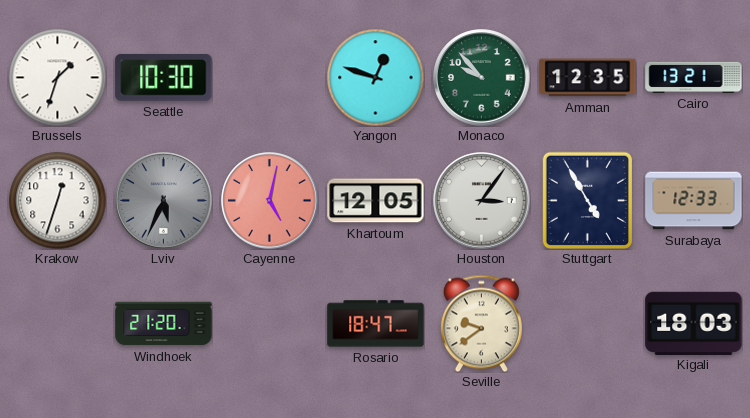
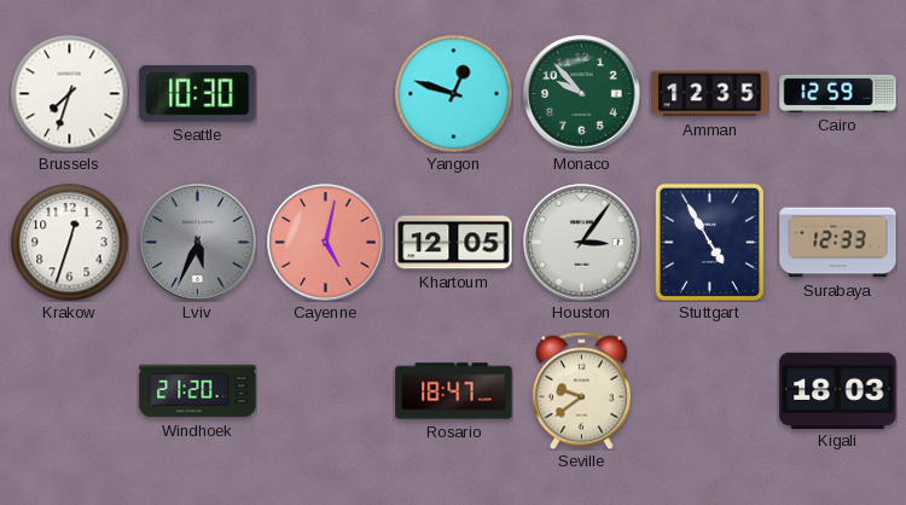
Brussels: 1:33 -> 7:33 (69, 93)
Cairo: 13:21 -> 12:59 (838, 93)
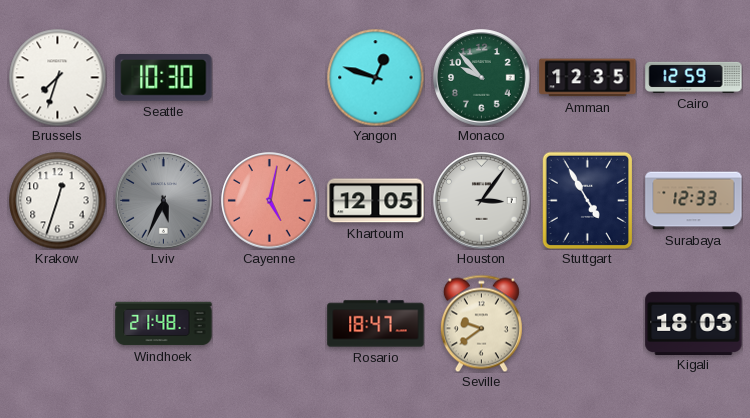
Windhoek: 21:20 -> 21:48 (164, 324)
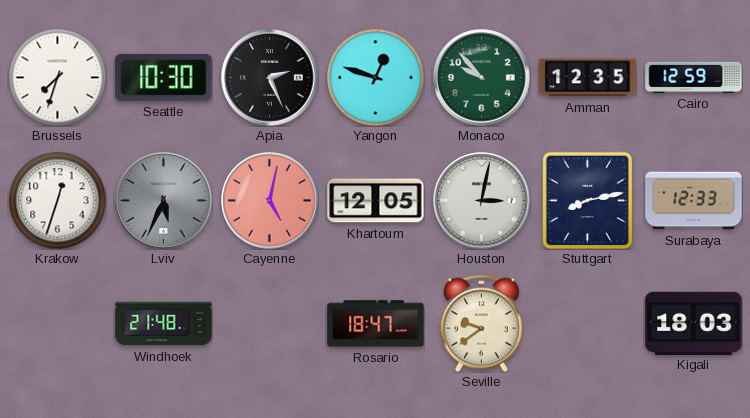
Apia: none -> 2:26 (270, 78)
Houston: 3:06 -> 3:02 (482, 201)
Stuttgart: 4:55 -> 8:13 (587, 200)
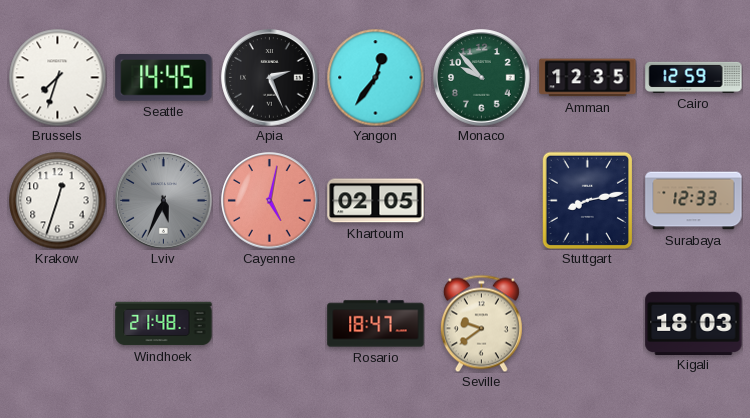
Seattle: 10:30 -> 14:45 (164, 77)
Yangon: 12:48 -> 12:36 (375, 77)
Khartoum: 12:05 -> 02:05 (376, 201)
Houston: 3:02 -> none (482, 201)
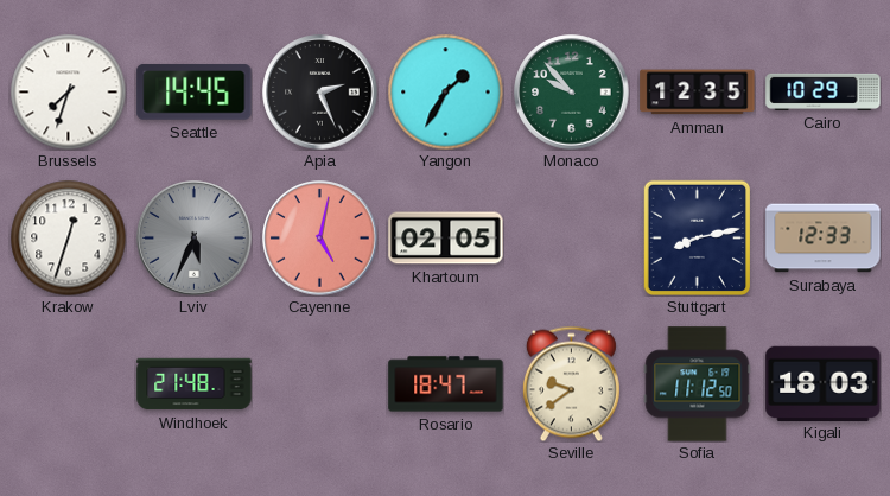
Yangon: 12:36 -> 1:35 (445, 91)
Cairo: 12:59 -> 10:29 (824, 91)
Sofia: none -> 11:12 (698, 384)
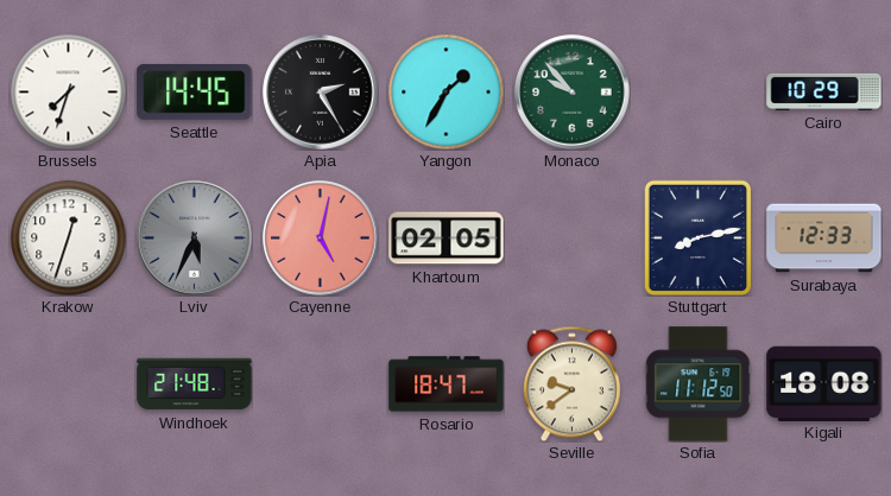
Apia: 2:26 -> 2:25 (321, 93)
Amman: 12:35 -> none (698, 93)
Kigali: 18:03 -> 18:08 (824, 383)
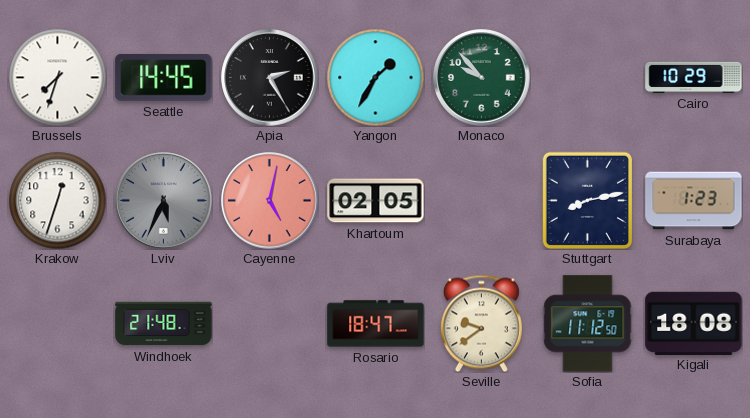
Surabaya: 12:33 -> 1:23 (694, 201)
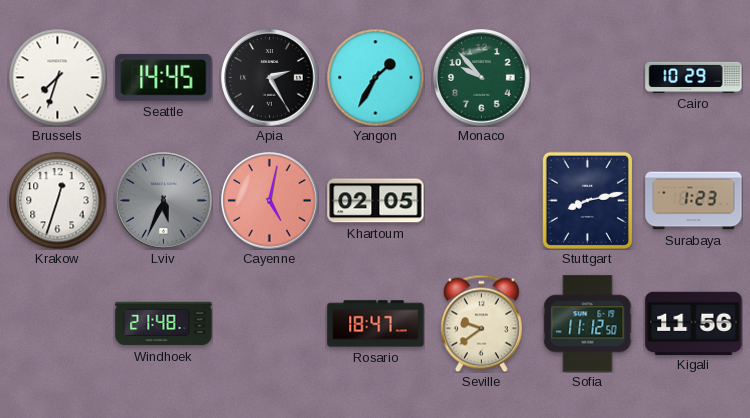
Kigali: 18:08 -> 11:56 (694, 323)
